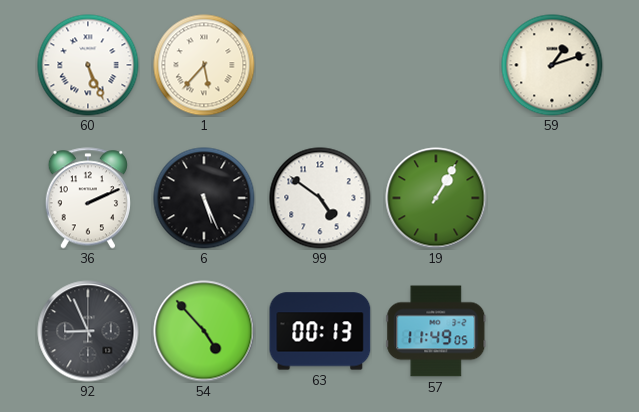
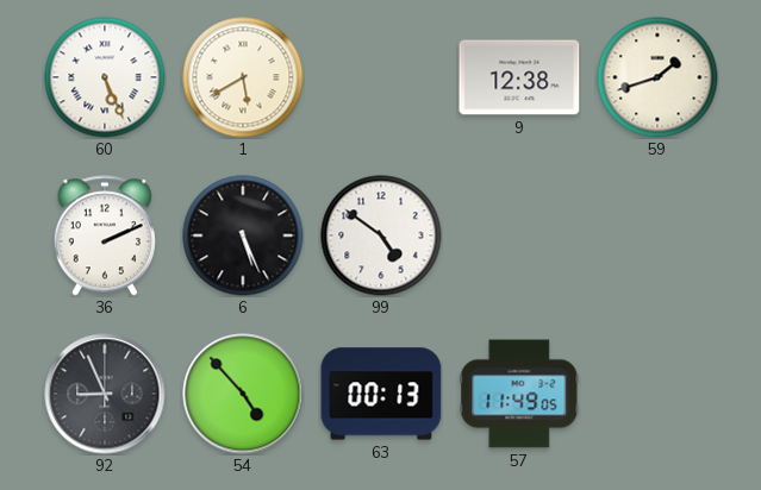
1: 5:37 -> 5:40 (243, 77)
9: none -> 12:38 (519, 77)
59: 1:12 -> 1:42 (657, 77)
19: 1:05 -> none (436, 198)
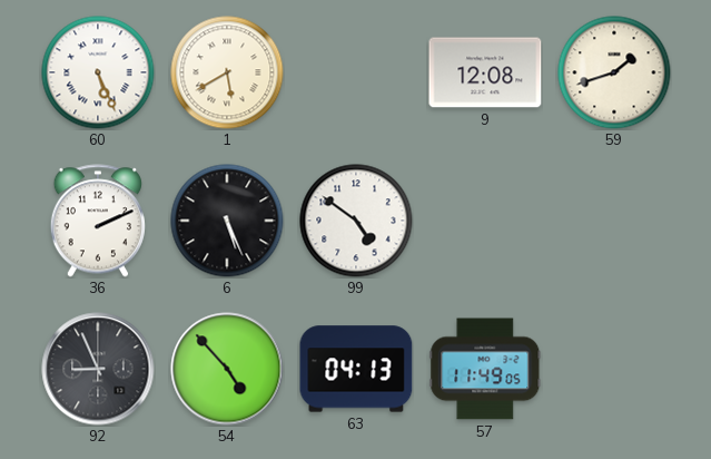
9: 12:38 -> 12:08 (485, 72)
63: 00:13 -> 04:13 (356, 369)
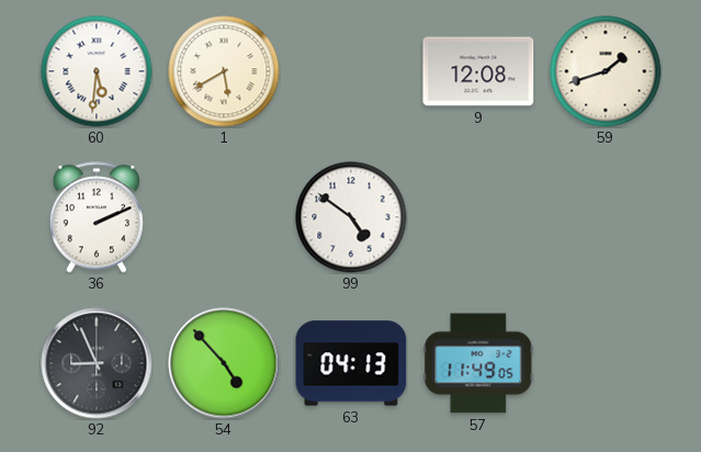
60: 5:26 -> 5:31 (97, 71)
6: 5:26 -> none (227, 221)
